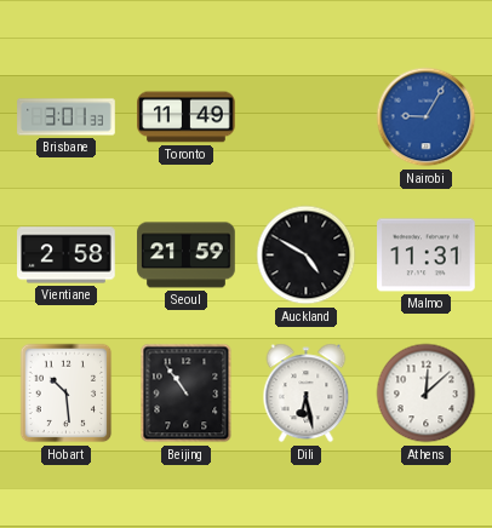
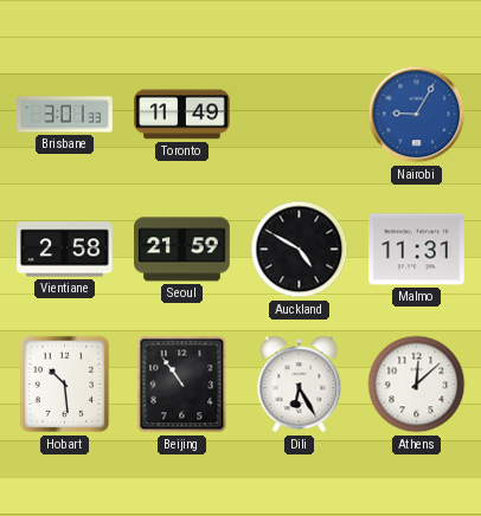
Dili: 6:28 -> 6:25 (300, 385)
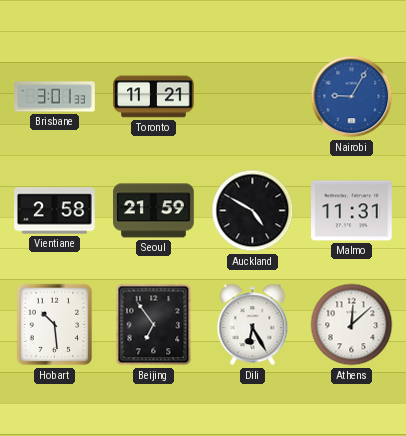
Toronto: 11:49 -> 11:21 (154, 97)
Beijing: 10:54 -> 6:54 (154, 325)
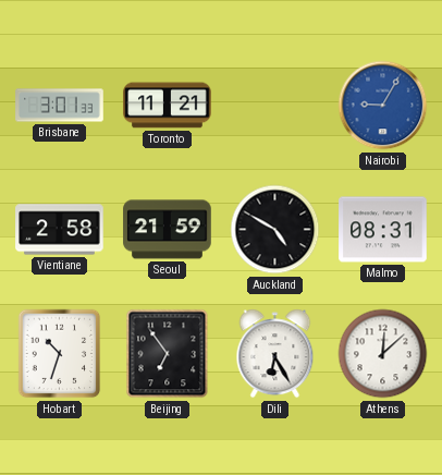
Malmo: 11:31 -> 08:31 (383, 230)
Hobart: 10:29 -> 10:33 (60, 354)
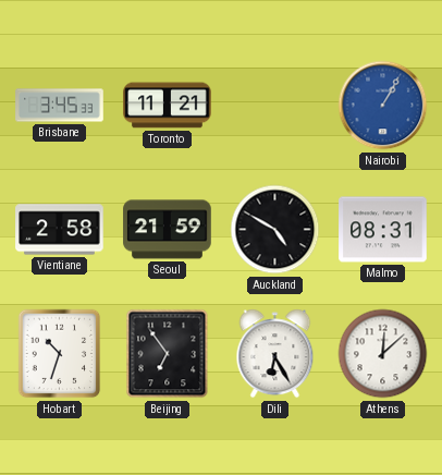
Brisbane: 3:01 -> 3:45 (60, 106)
Nairobi: 9:05 -> 1:05 (383, 106)
